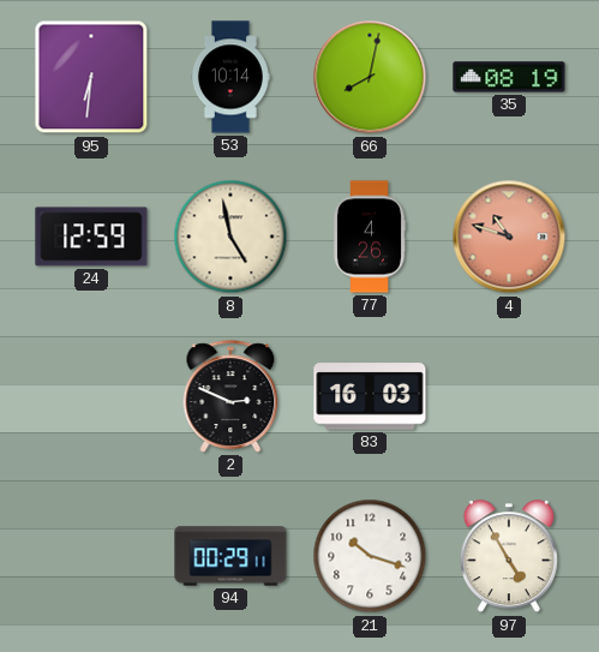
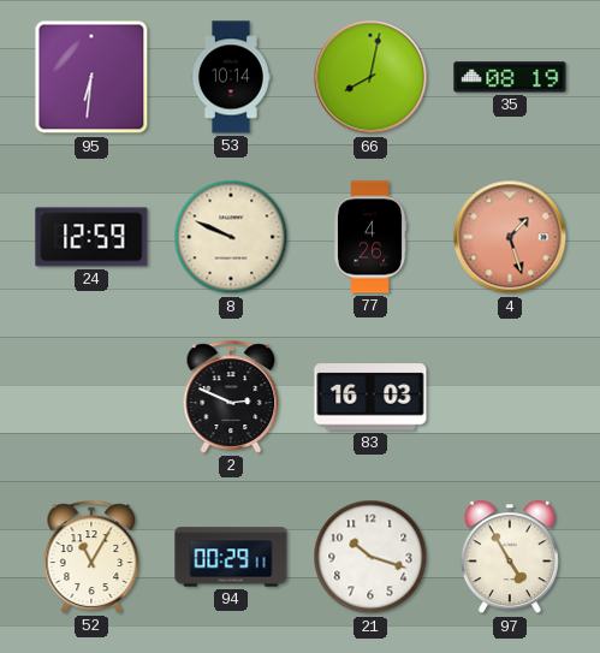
8: 4:58 -> 9:49 (231, 237)
4: 10:48 -> 1:27 (510, 237)
52: none -> 11:05 (91, 557)
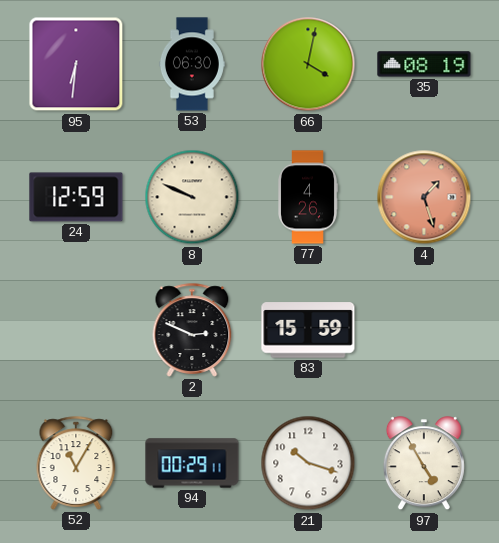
53: 10:14 -> 06:30 (192, 64)
66: 8:02 -> 4:02 (308, 64)
83: 16:03 -> 15:59 (308, 330)
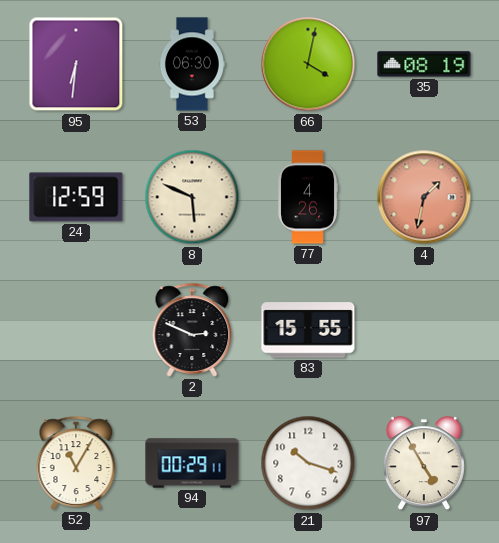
8: 9:49 -> 5:49 (192, 197)
4: 1:27 -> 1:32 (424, 197)
83: 15:59 -> 15:55 (308, 330)
